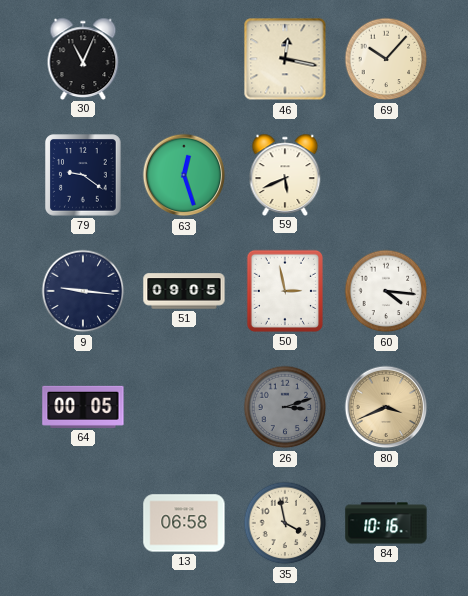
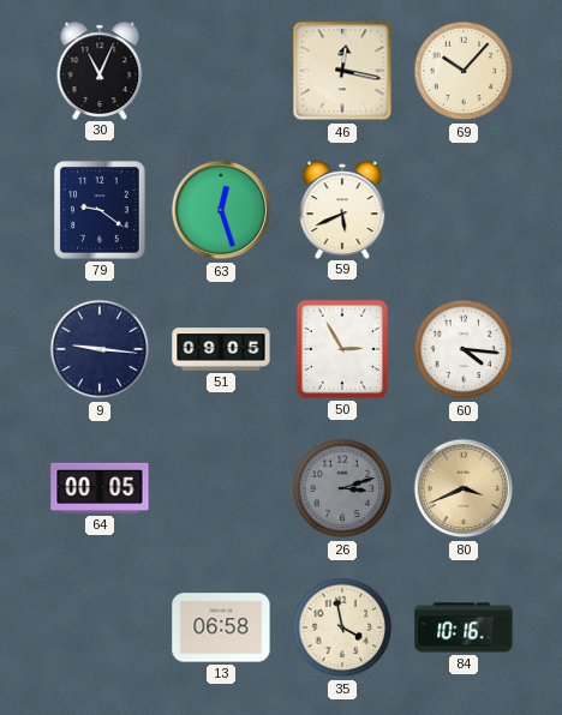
50: 2:58 -> 2:55 (342, 349)
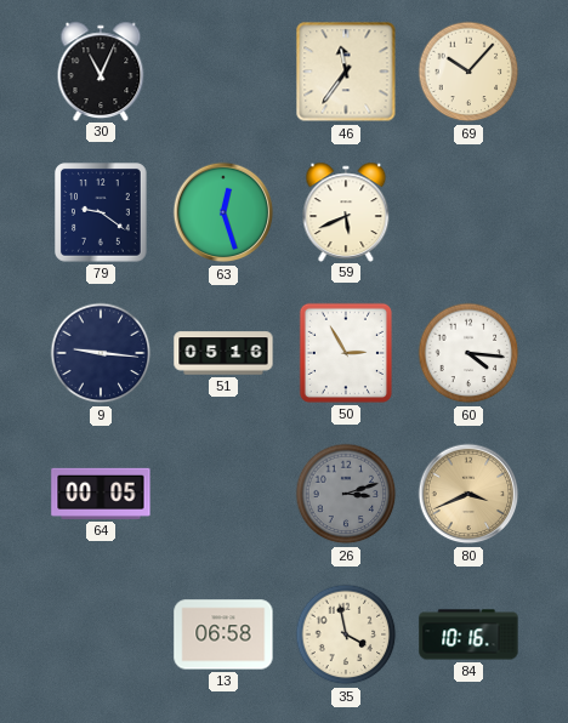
46: 12:17 -> 11:36 (346, 72)
51: 09:05 -> 05:16 (223, 353)
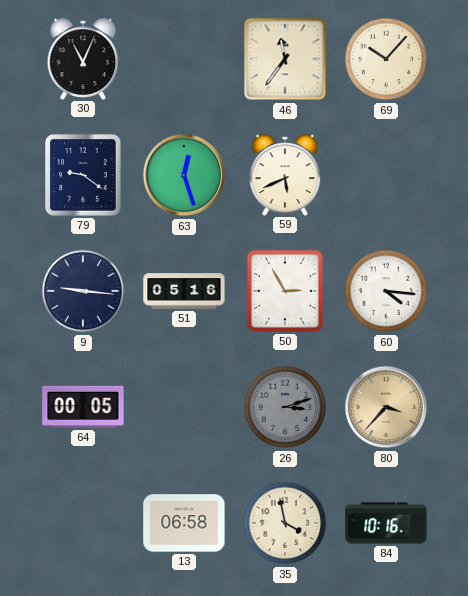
80: 3:41 -> 3:37 (386, 407)
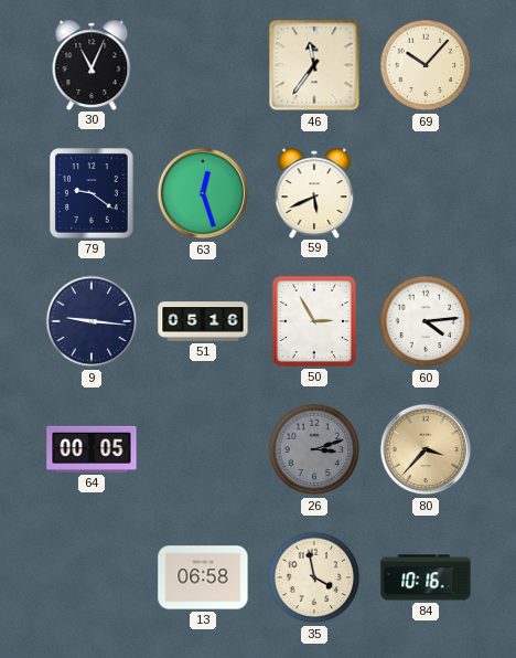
60: 4:16 -> 4:14 (426, 321)
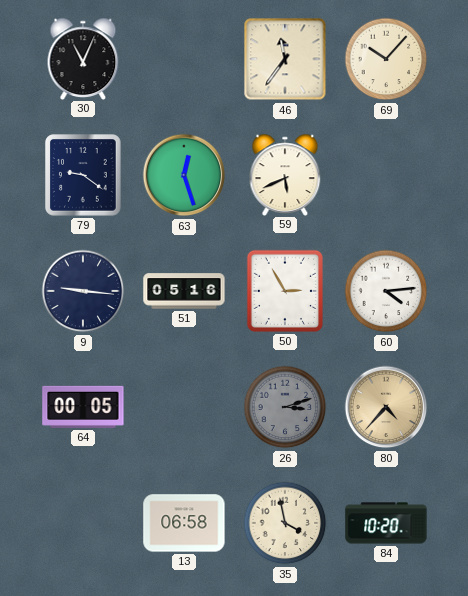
80: 3:37 -> 4:37 (386, 407)
84: 10:16 -> 10:20 (386, 523)
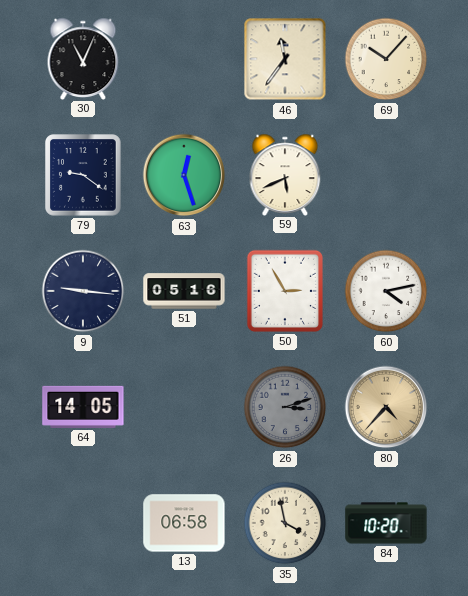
60: 4:14 -> 4:13 (386, 291)
64: 00:05 -> 14:05 (83, 407)
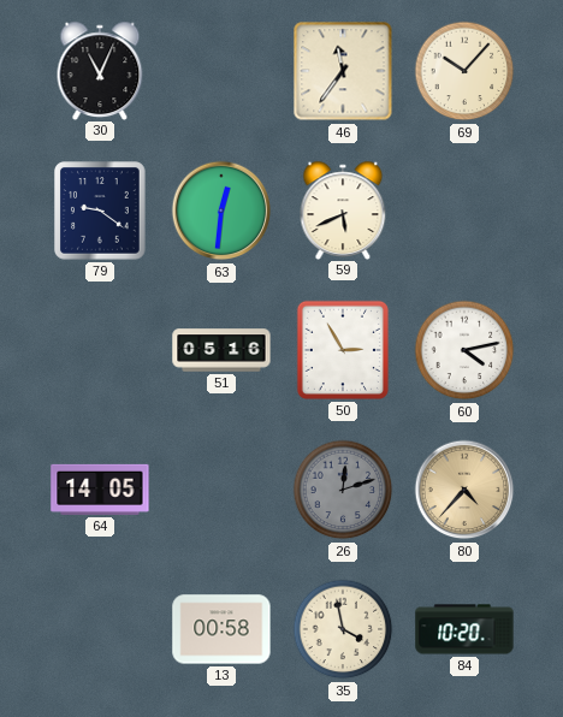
63: 12:27 -> 12:31 (221, 211)
9: 9:16 -> none (83, 291)
26: 3:12 -> 12:12 (343, 490)
13: 06:58 -> 00:58 (221, 629)
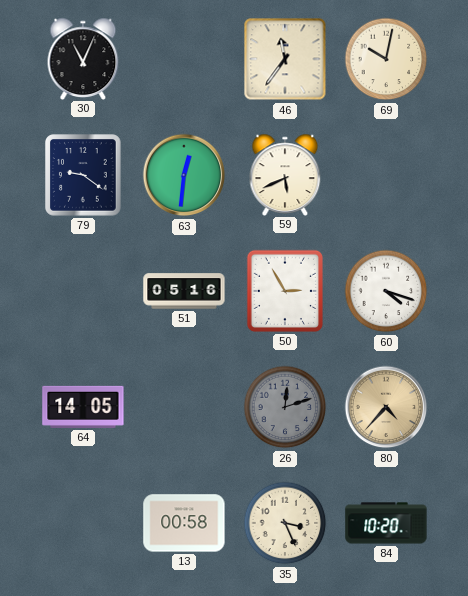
69: 10:07 -> 10:02 (386, 59)
60: 4:13 -> 4:18 (386, 291)
35: 3:58 -> 3:26 (285, 523)
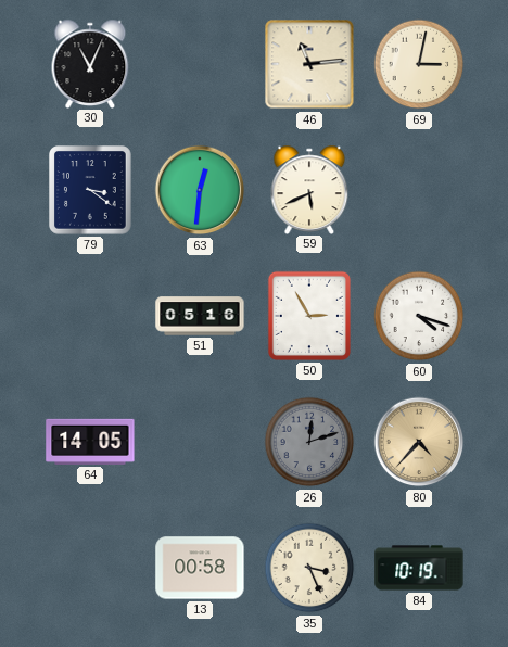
46: 11:36 -> 11:14 (309, 64)
69: 10:02 -> 3:02 (419, 64)
79: 9:21 -> 3:21 (90, 190)
84: 10:20 -> 10:19 (419, 568)
